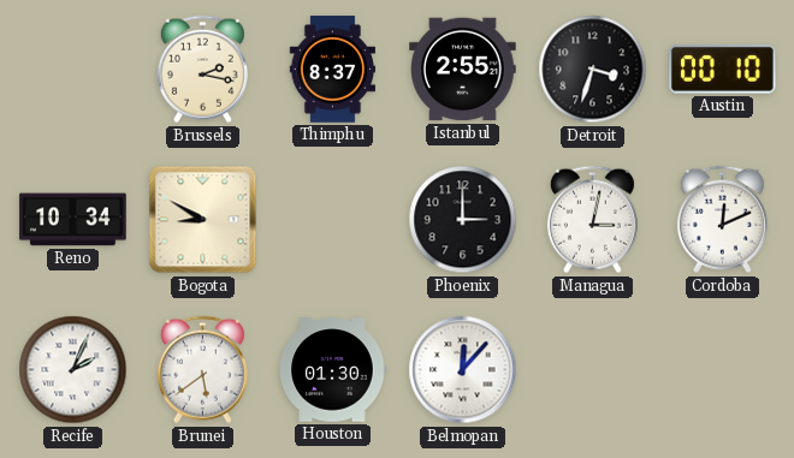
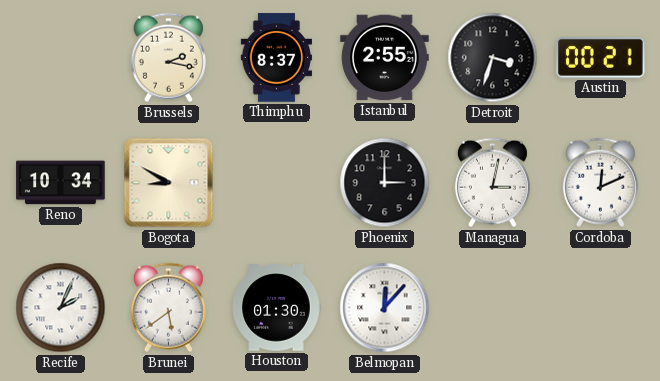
Austin: 00:10 -> 00:21 (601, 58)
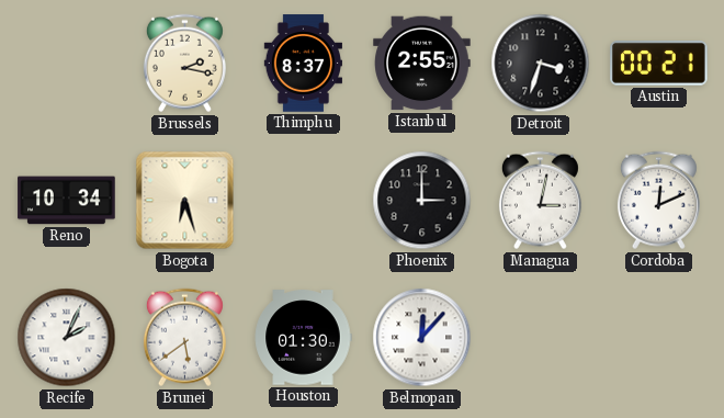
Bogota: 8:50 -> 6:27 (185, 201)
